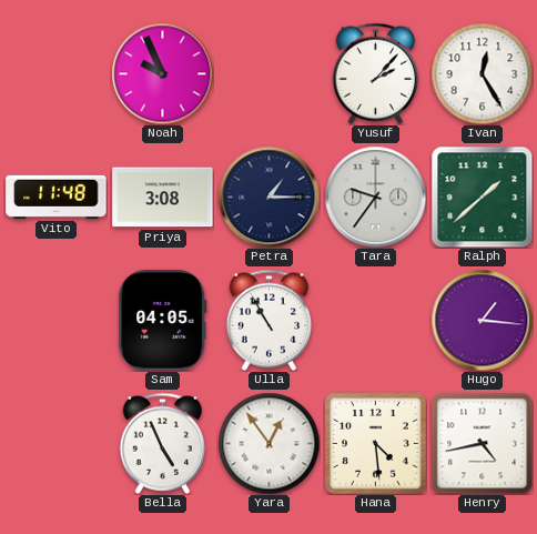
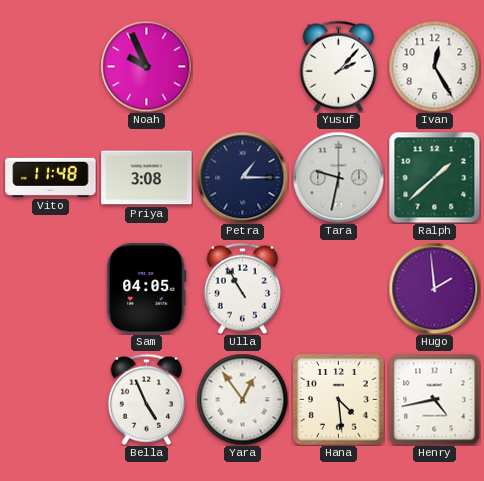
Tara: 9:36 -> 9:32 (338, 177)
Hugo: 1:16 -> 1:59 (434, 288)
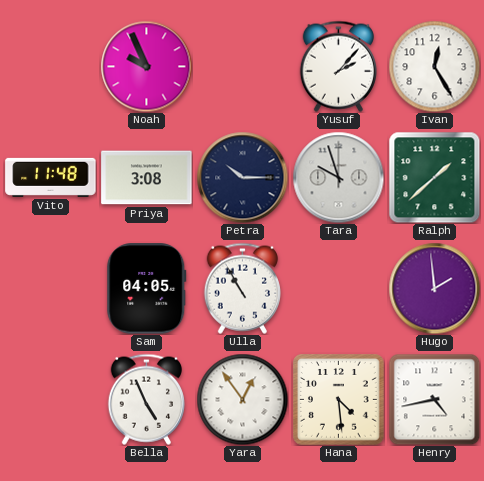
Petra: 1:15 -> 10:15 (242, 177)
Tara: 9:32 -> 9:57 (338, 177)
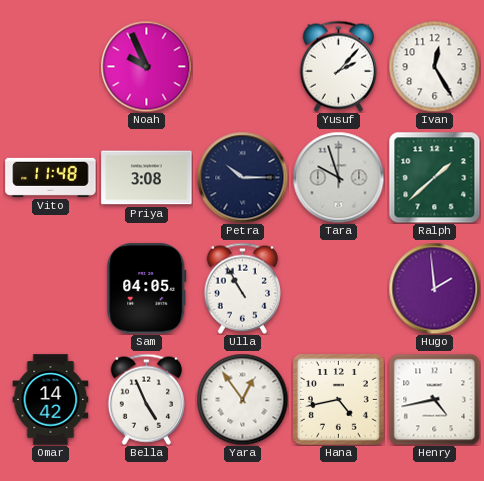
Omar: none -> 14:42 (51, 400)
Hana: 4:29 -> 4:43 (339, 400)
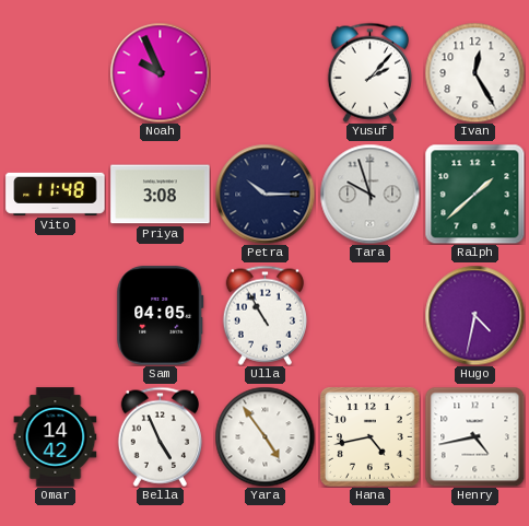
Hugo: 1:59 -> 4:32 (474, 315)
Yara: 12:54 -> 4:54 (264, 436)
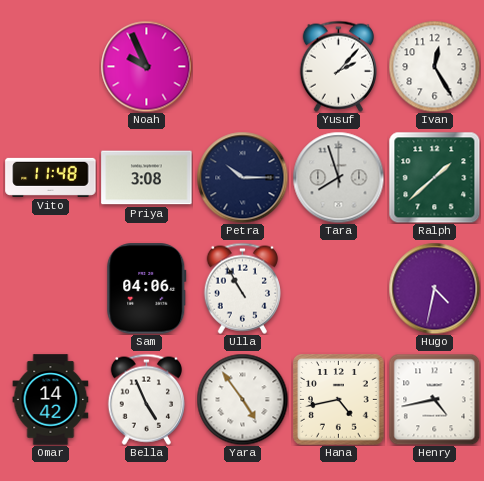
Tara: 9:57 -> 7:57 (338, 177)
Sam: 04:05 -> 04:06 (147, 289)
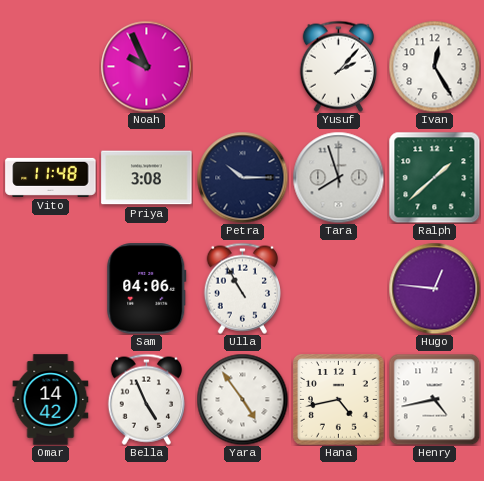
Hugo: 4:32 -> 12:46 (434, 288)
